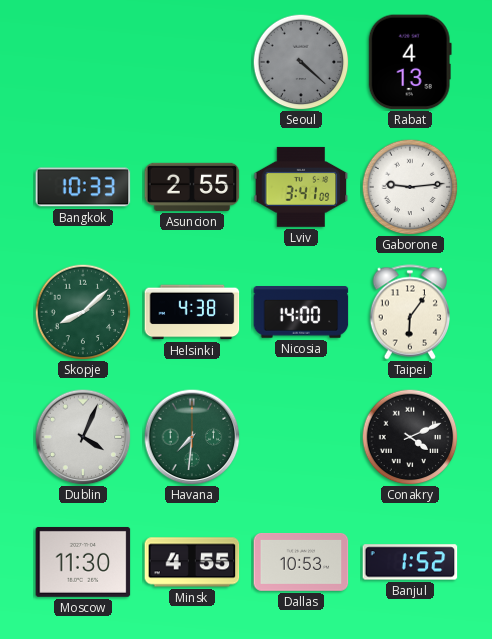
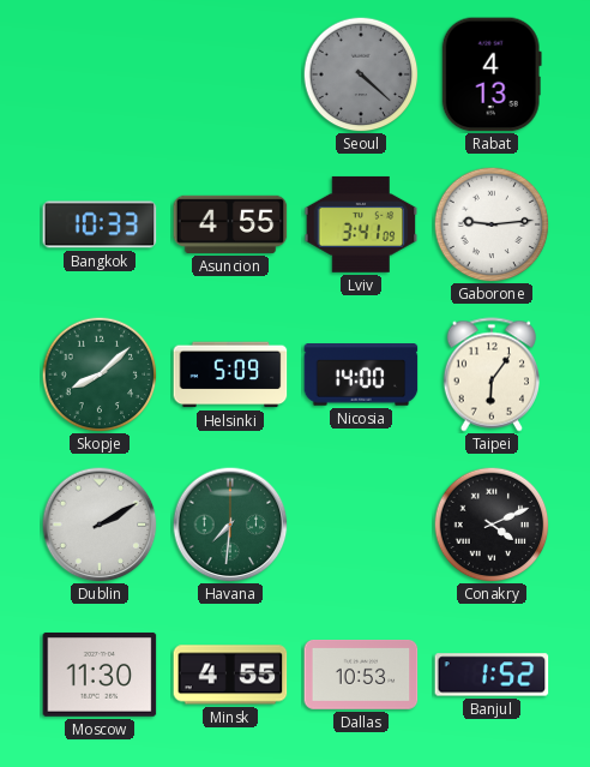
Asuncion: 2:55 -> 4:55 (230, 224)
Helsinki: 4:38 -> 5:09 (230, 374)
Dublin: 4:04 -> 2:10 (100, 525)
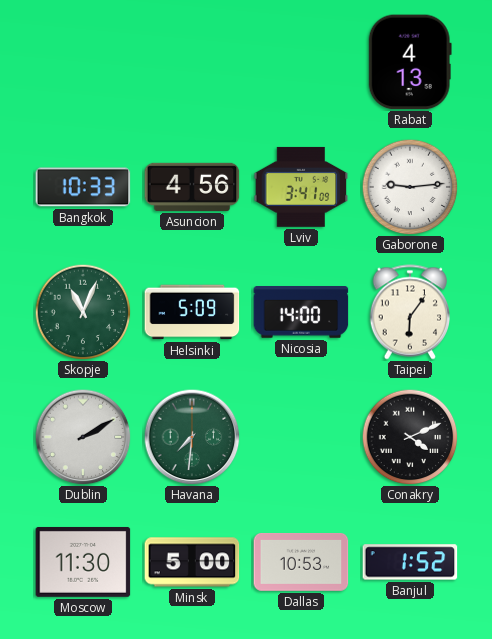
Seoul: 4:22 -> none (361, 74)
Asuncion: 4:55 -> 4:56 (192, 187)
Skopje: 8:08 -> 11:04 (83, 312)
Minsk: 4:55 -> 5:00 (192, 562)
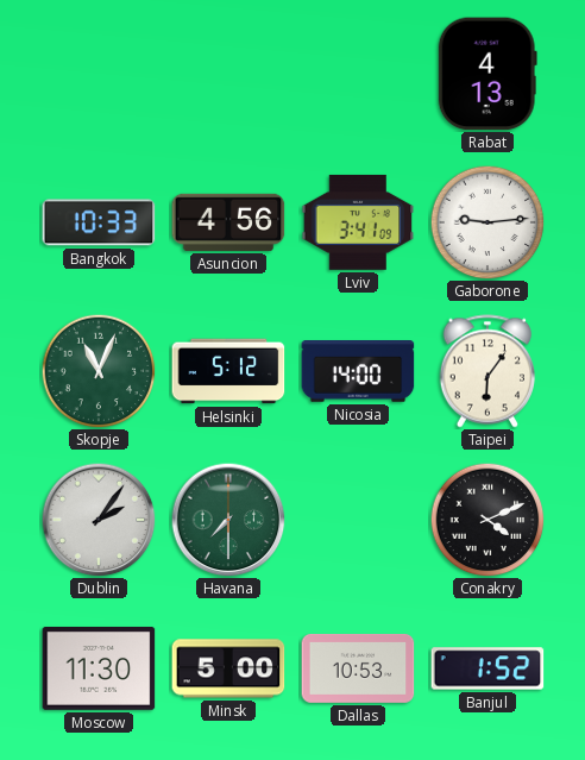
Helsinki: 5:09 -> 5:12 (228, 371)
Dublin: 2:10 -> 2:06 (99, 520)
Havana: 7:31 -> 7:30 (228, 520)
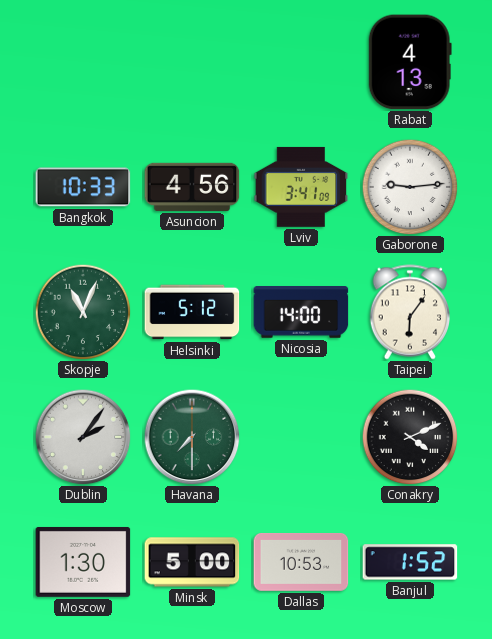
Moscow: 11:30 -> 1:30 (83, 562)
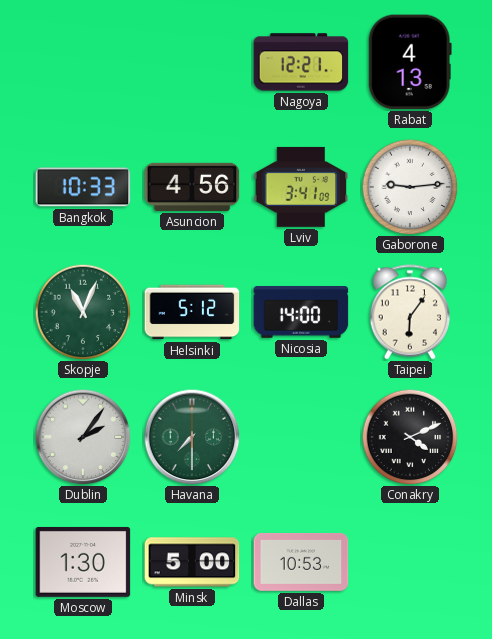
Nagoya: none -> 12:21 (301, 62)
Banjul: 1:52 -> none (410, 562)
